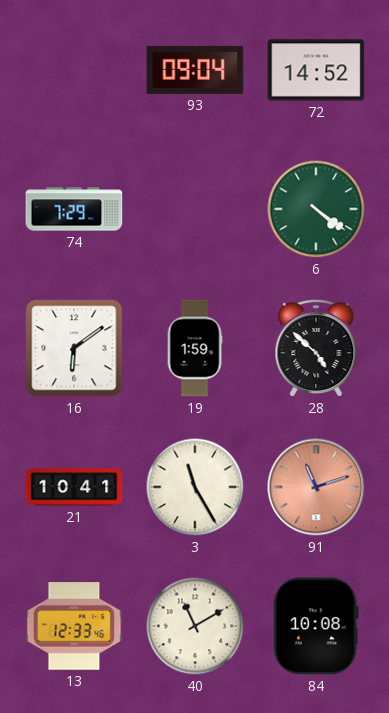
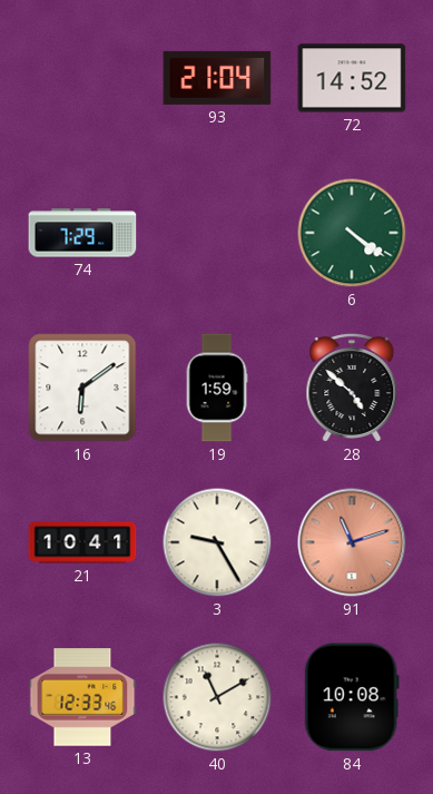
93: 09:04 -> 21:04 (217, 78)
3: 11:25 -> 9:25 (217, 542)
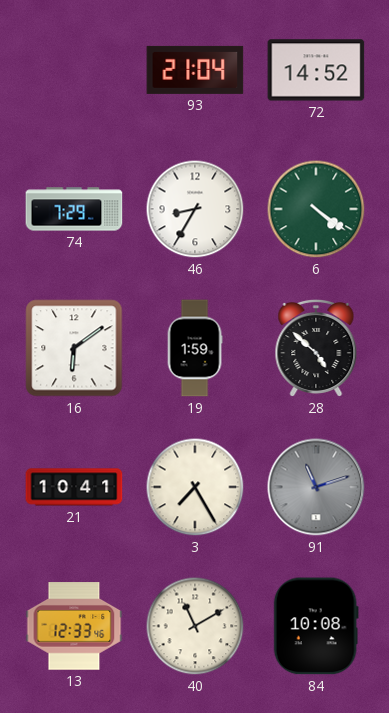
46: none -> 8:35 (195, 209)
3: 9:25 -> 7:25 (195, 487)
91 dial: salmon -> grey (316, 487)
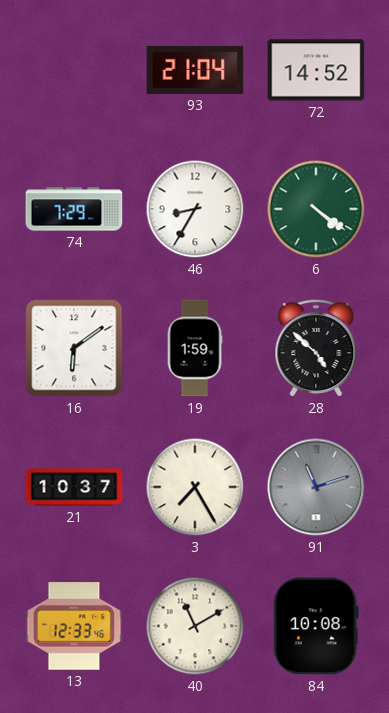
21: 10:41 -> 10:37 (74, 487)
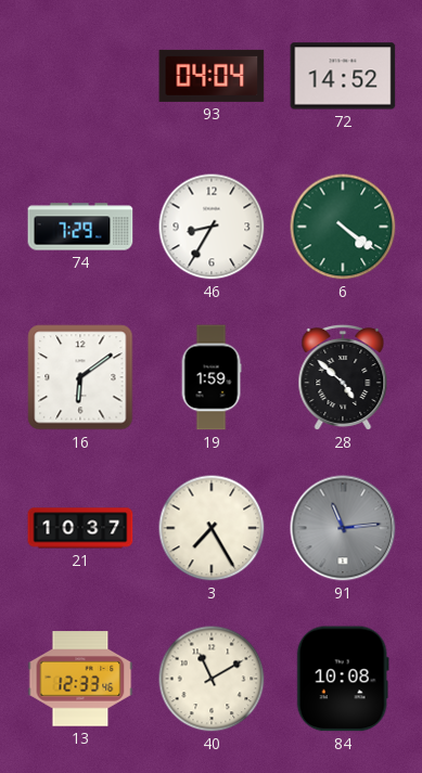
93: 21:04 -> 04:04 (212, 76)
91: 11:12 -> 11:14 (343, 528)
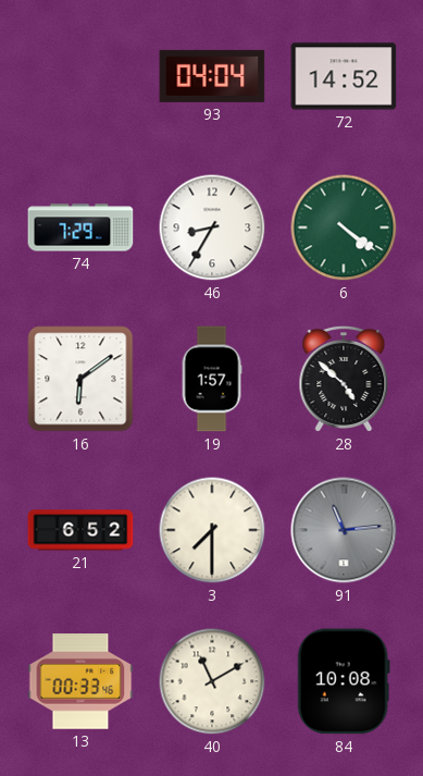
19: 1:59 -> 1:57 (212, 379)
21: 10:37 -> 6:52 (80, 530)
3: 7:25 -> 7:30 (212, 530)
13: 12:33 -> 00:33 (80, 681)
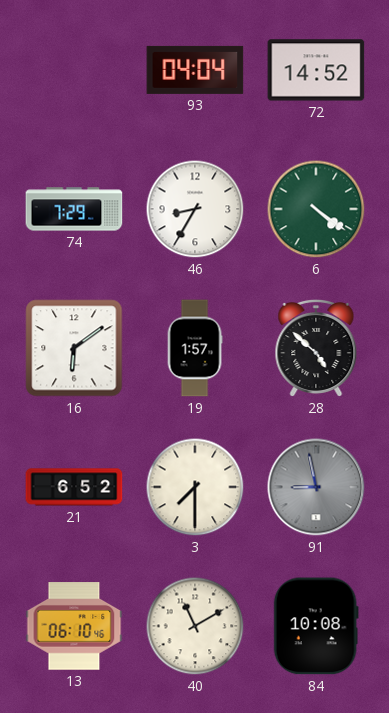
91: 11:14 -> 8:58 (316, 487)
13: 00:33 -> 06:10 (74, 626)
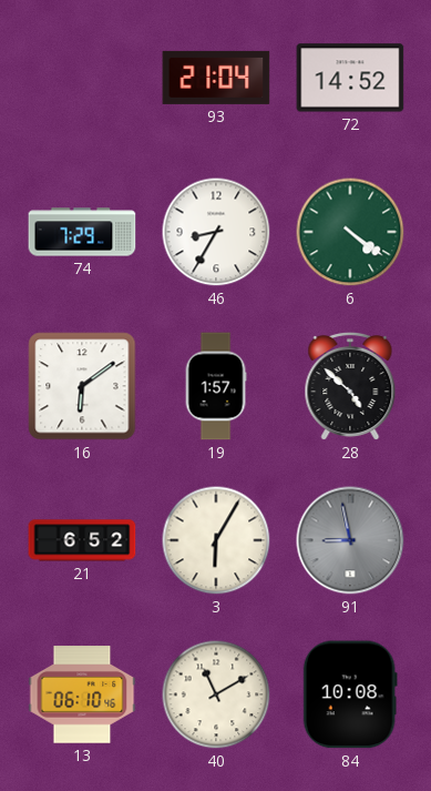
93: 04:04 -> 21:04 (216, 78)
3: 7:30 -> 6:05 (216, 540)
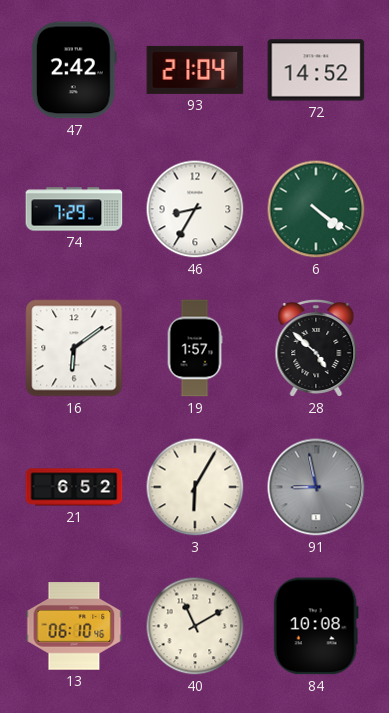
47: none -> 2:42 (74, 70)
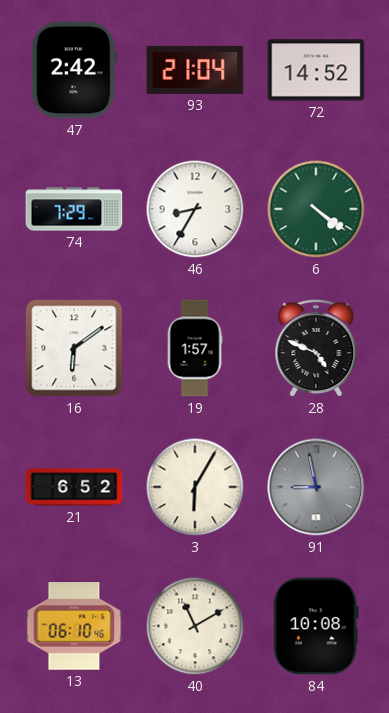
28: 4:52 -> 4:49 (316, 348)
